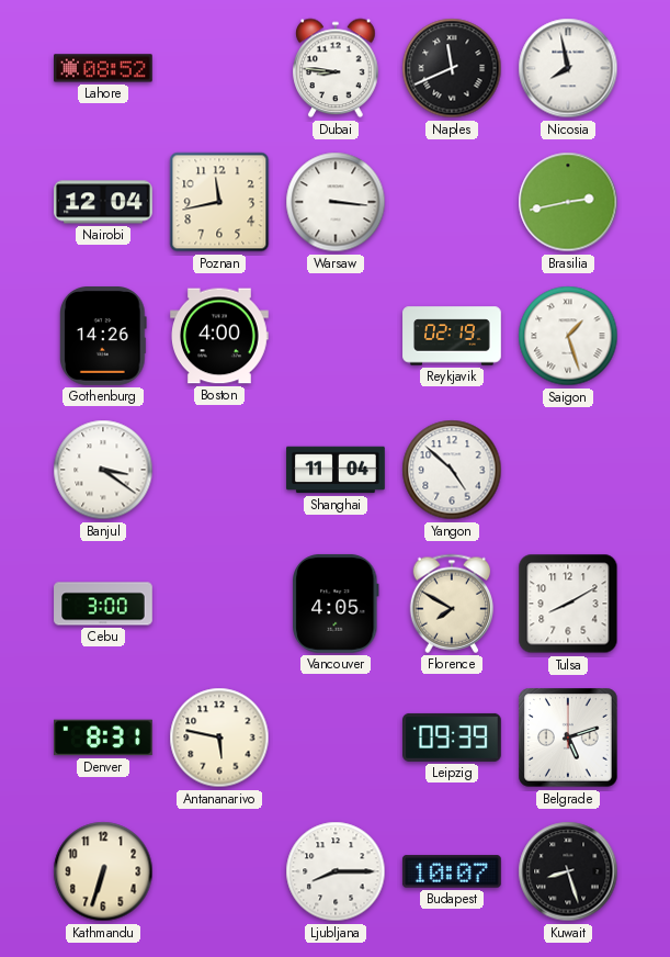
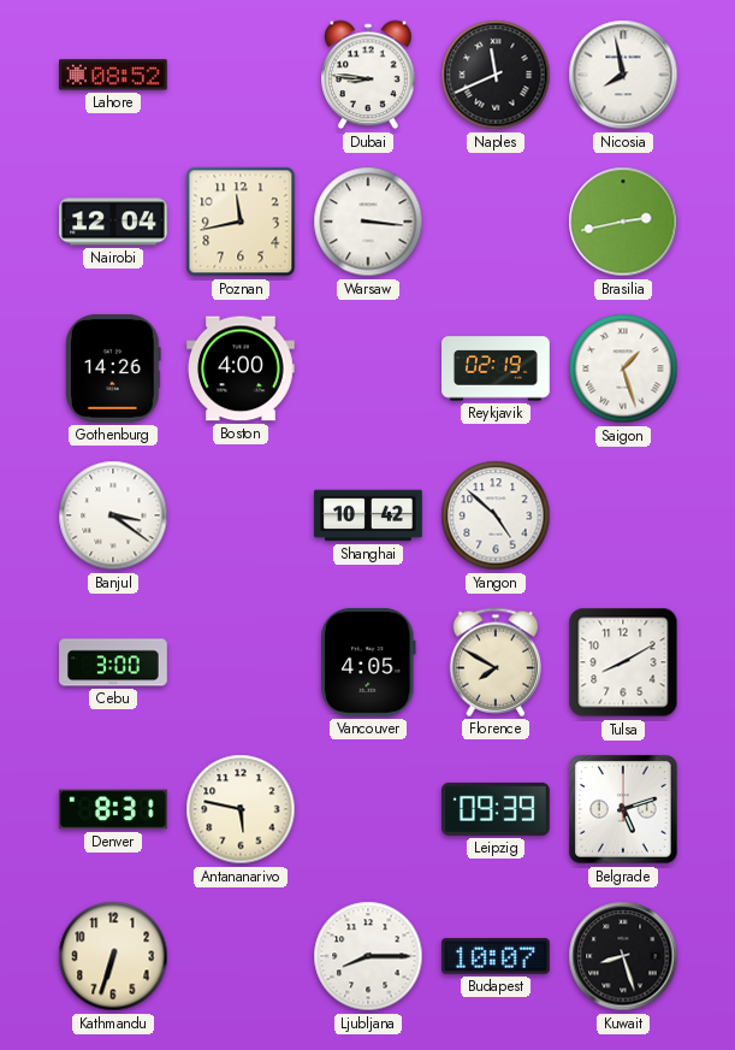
Shanghai: 11:04 -> 10:42 (368, 515)
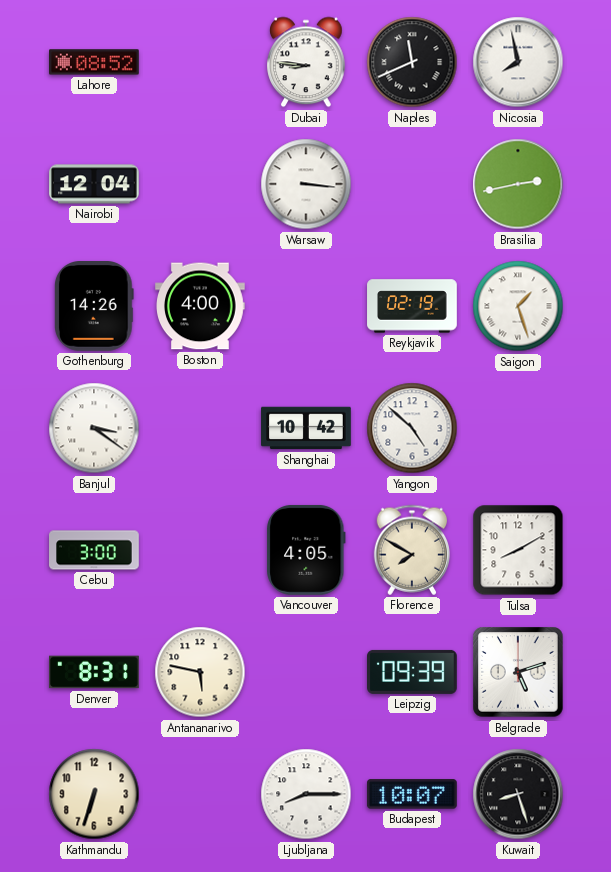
Poznan: 11:43 -> none (241, 222)
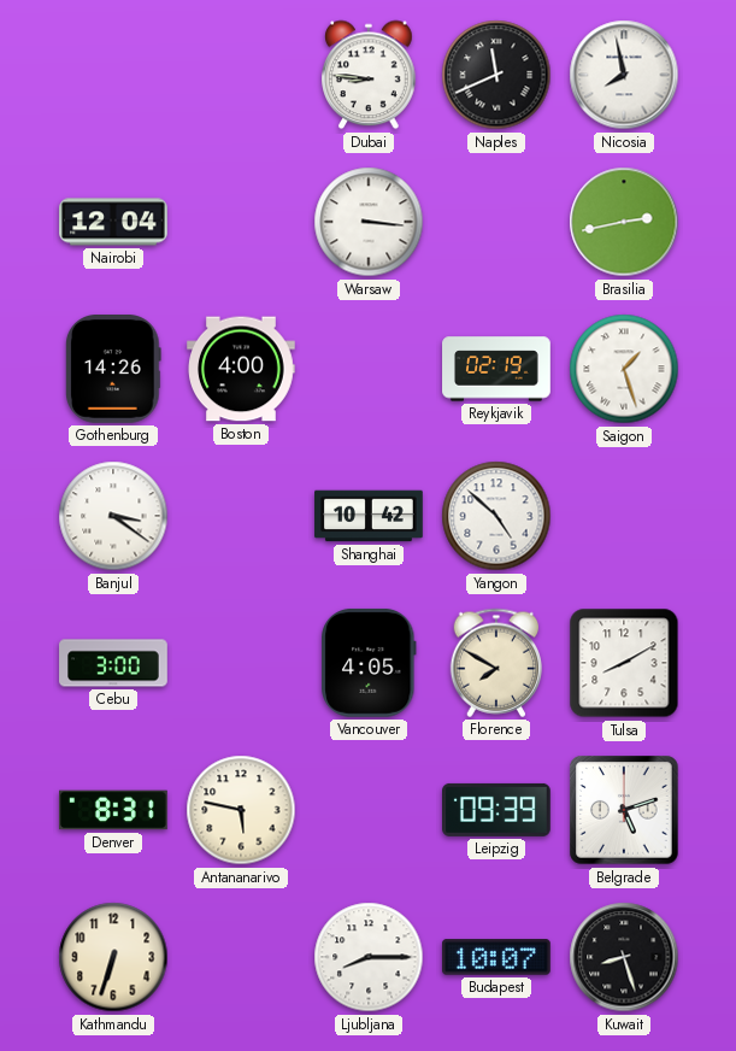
Lahore: 08:52 -> none (95, 62)
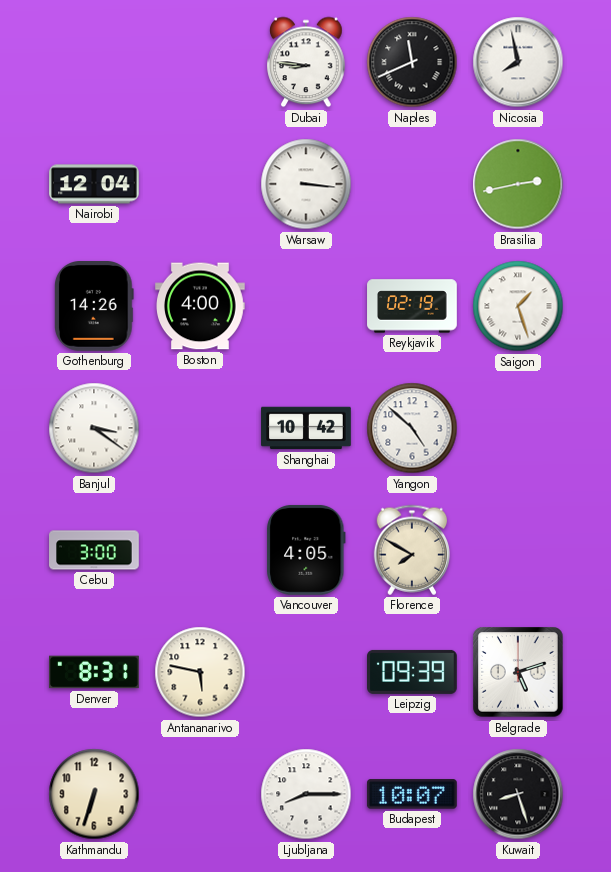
Tulsa: 8:10 -> none (624, 663)
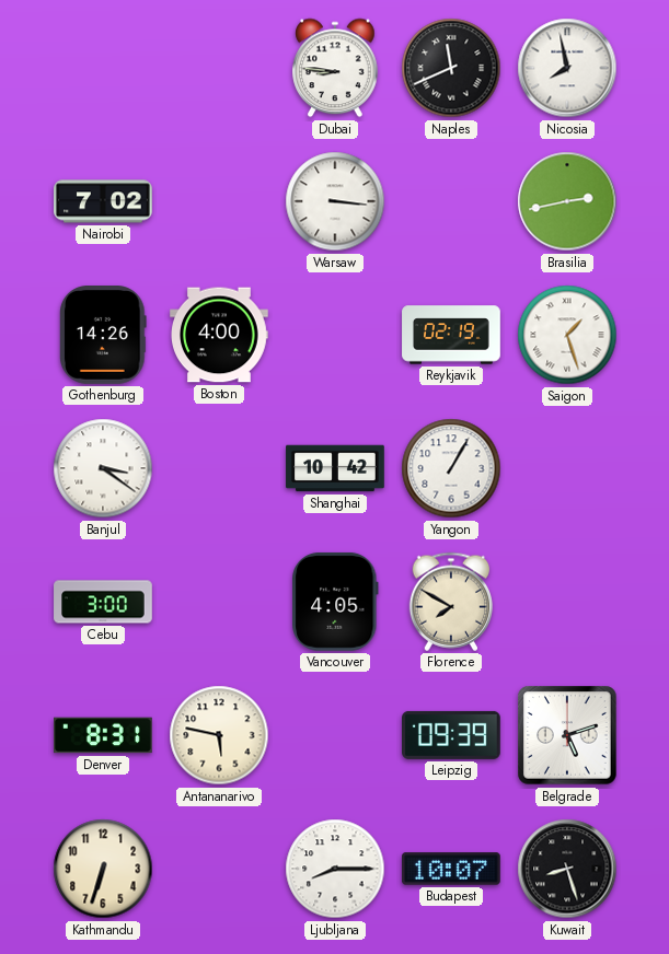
Nairobi: 12:04 -> 7:02 (103, 201)
Yangon: 4:52 -> 1:05 (451, 468)
